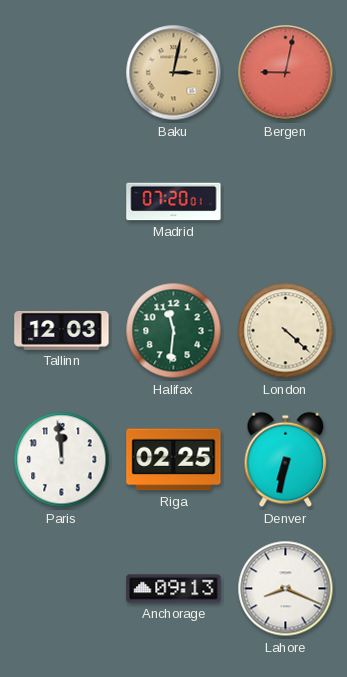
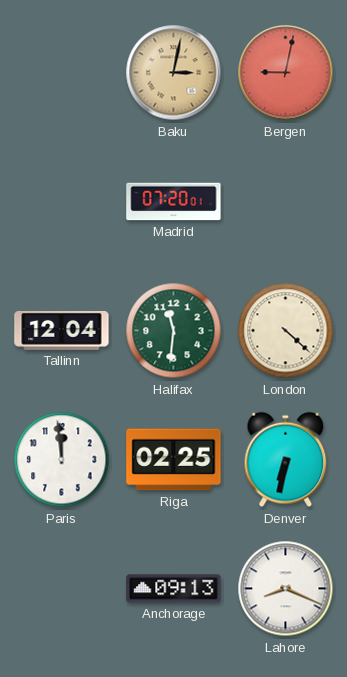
Tallinn: 12:03 -> 12:04 (62, 330)
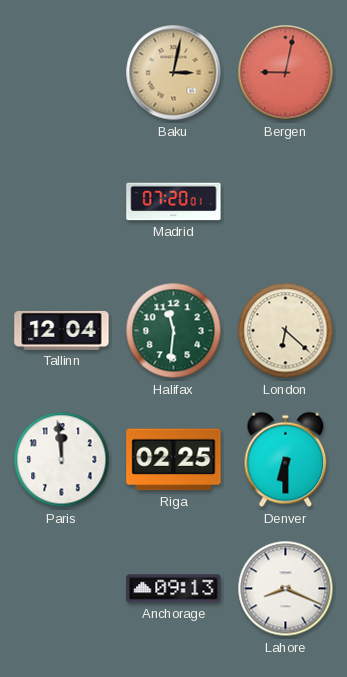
London: 4:22 -> 6:22 (286, 331)
Denver: 6:32 -> 6:30 (286, 460)
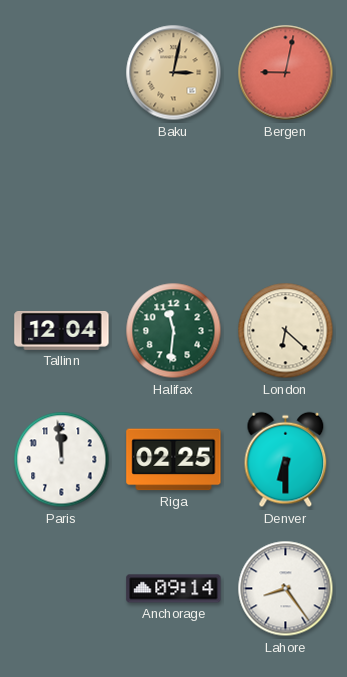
Madrid: 07:20 -> none (174, 202)
Anchorage: 09:13 -> 09:14 (174, 589)
Lahore: 8:19 -> 8:24 (286, 589)
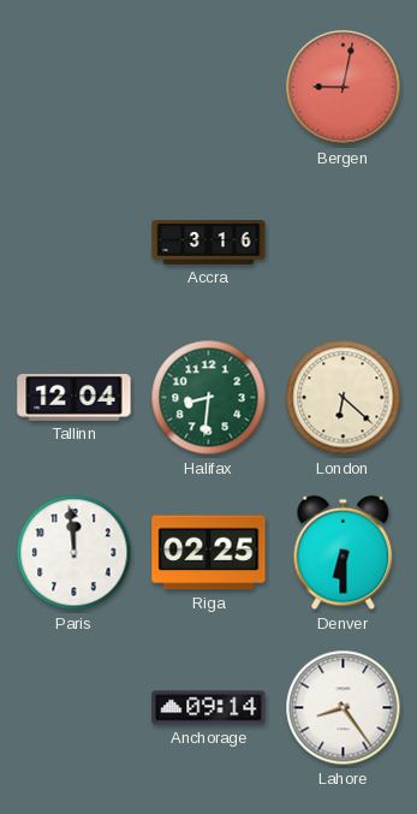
Baku: 3:02 -> none (174, 73)
Accra: none -> 3:16 (209, 243)
Halifax: 11:31 -> 8:31 (209, 398)
